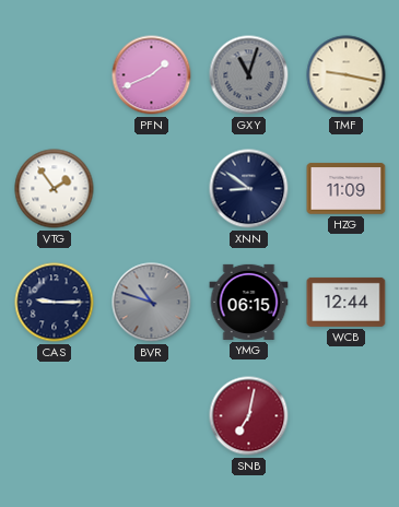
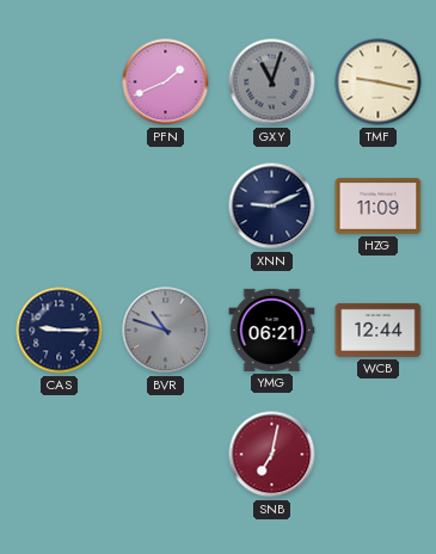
VTG: 1:54 -> none (55, 189)
XNN: 8:51 -> 9:11 (272, 207)
YMG: 06:15 -> 06:21 (272, 330)
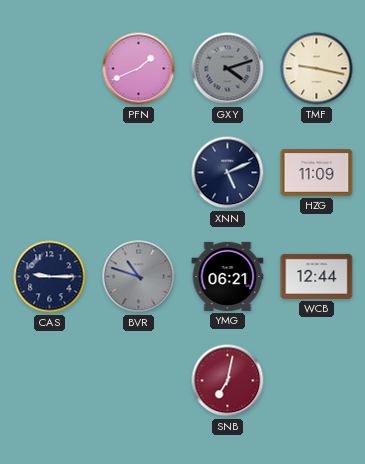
GXY: 11:03 -> 4:12 (228, 69)
XNN: 9:11 -> 5:11 (228, 173)
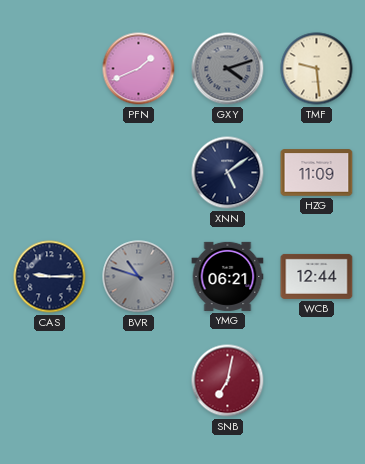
TMF: 9:17 -> 9:29 (317, 69)
XNN: 5:11 -> 5:09 (228, 173)
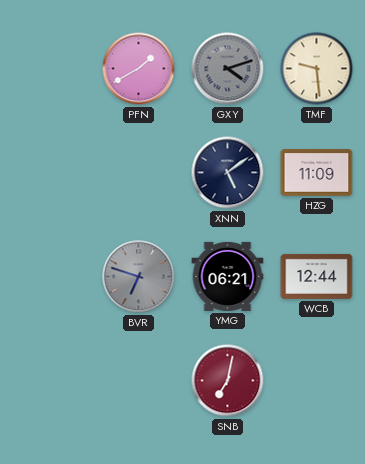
PFN: 1:41 -> 1:40 (139, 69)
CAS: 9:15 -> none (50, 277)
BVR: 10:48 -> 6:48 (139, 277)
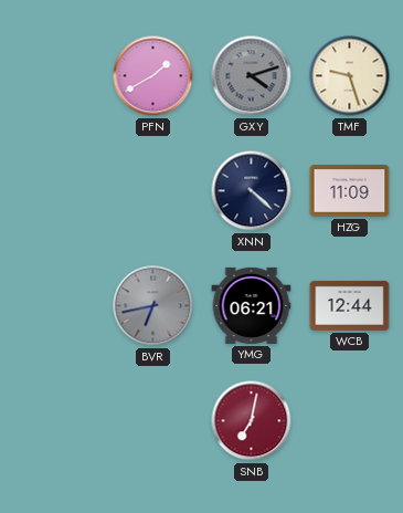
TMF: 9:29 -> 9:27 (350, 76)
XNN: 5:09 -> 4:22 (252, 191)
BVR: 6:48 -> 6:43 (153, 306)
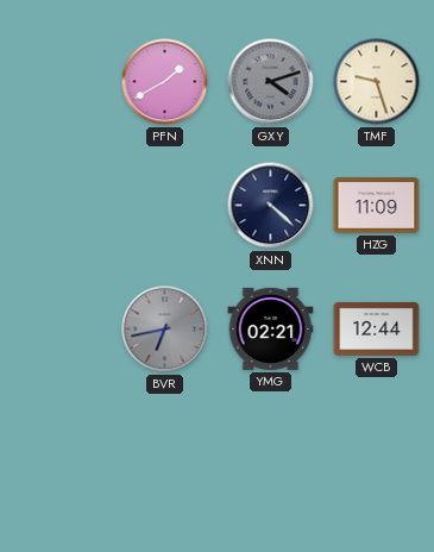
YMG: 06:21 -> 02:21 (271, 328)
SNB: 7:02 -> none (252, 421)
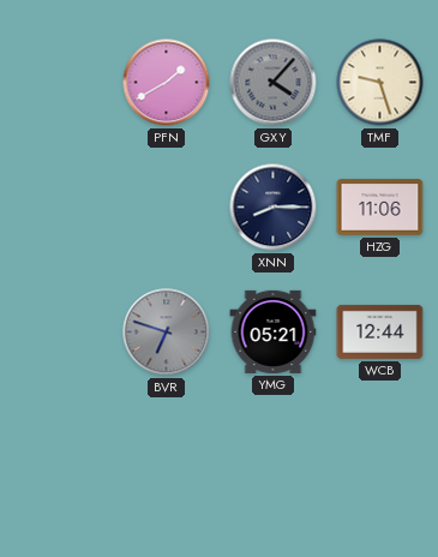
GXY: 4:12 -> 4:07 (274, 83)
XNN: 4:22 -> 8:15 (274, 208)
HZG: 11:09 -> 11:06 (380, 208)
BVR: 6:43 -> 6:48 (167, 333)
YMG: 02:21 -> 05:21 (274, 331)
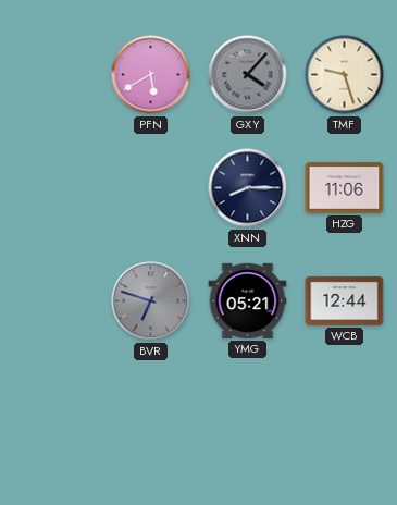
PFN: 1:40 -> 5:40 (151, 75)
